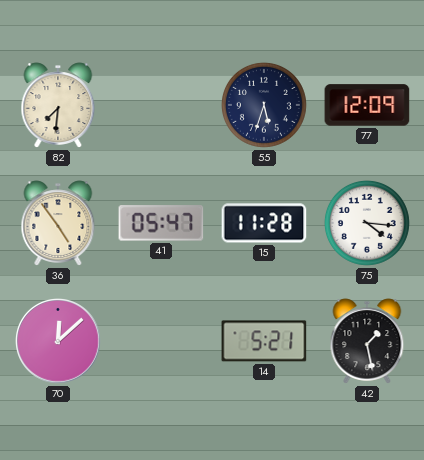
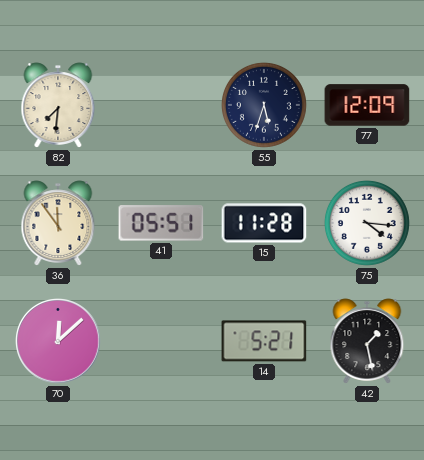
36: 4:54 -> 11:54 (58, 223)
41: 05:47 -> 05:51 (161, 223)
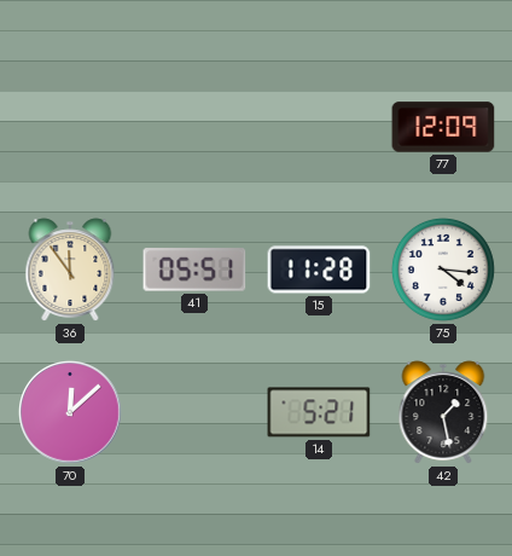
82: 7:31 -> none (58, 105)
55: 5:33 -> none (264, 105)
